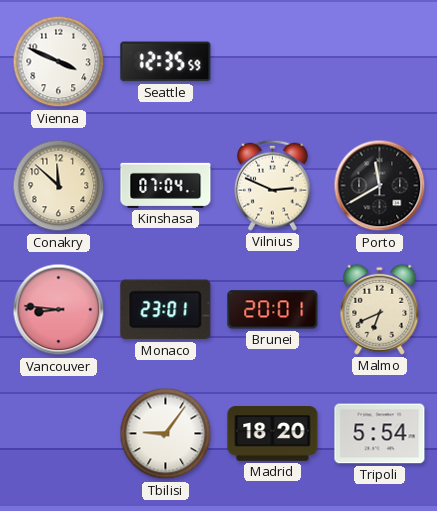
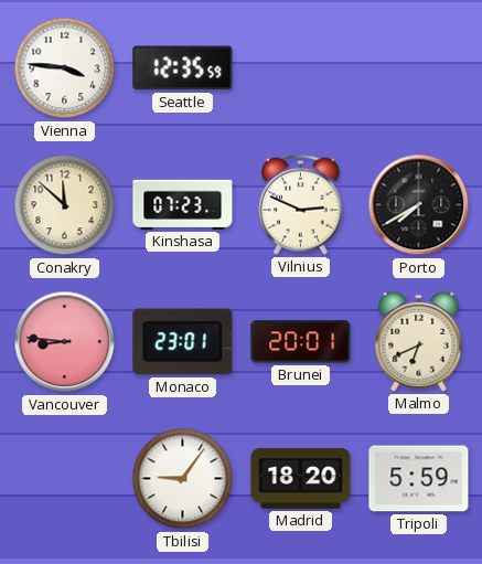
Vienna: 3:49 -> 3:46 (65, 68)
Kinshasa: 07:04 -> 07:23 (183, 204)
Porto: 11:40 -> 7:40 (419, 205)
Tripoli: 5:54 -> 5:59 (419, 479)
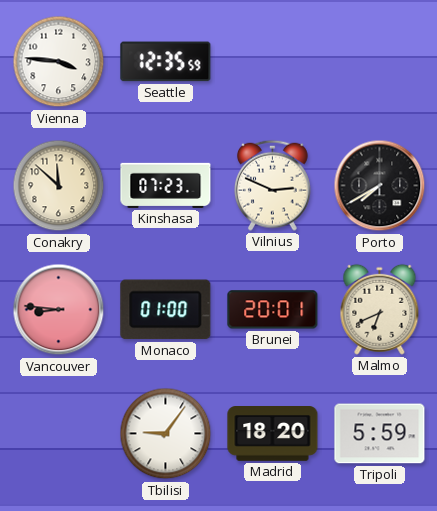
Monaco: 23:01 -> 01:00 (166, 310)
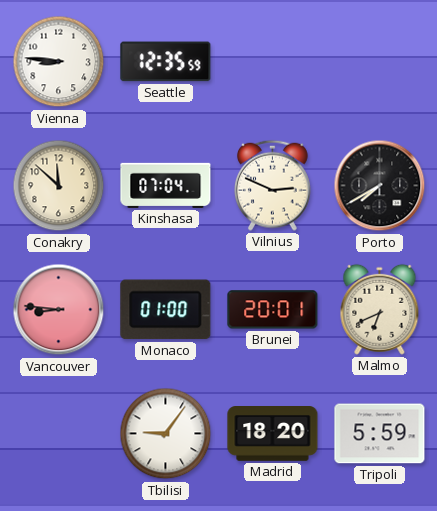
Vienna: 3:46 -> 8:46 (59, 62)
Kinshasa: 07:23 -> 07:04 (166, 185)
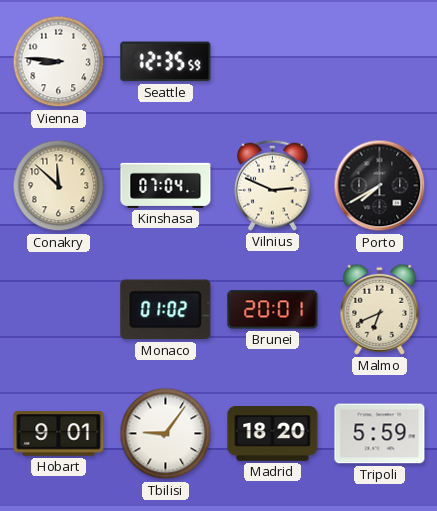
Vancouver: 8:46 -> none (59, 310)
Monaco: 01:00 -> 01:02 (166, 310)
Hobart: none -> 9:01 (59, 434)
